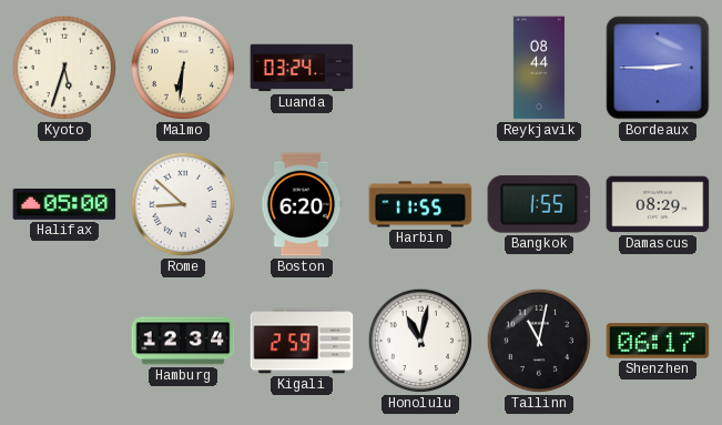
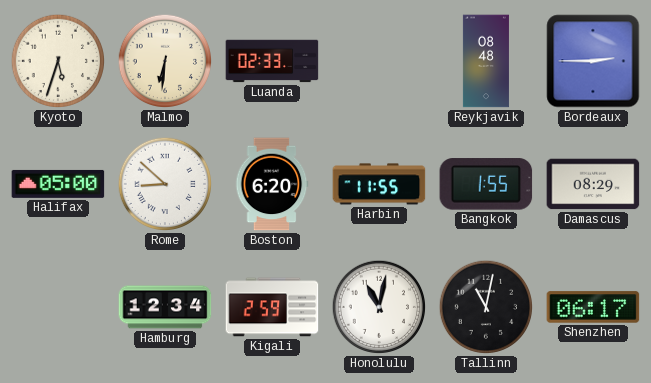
Luanda: 03:24 -> 02:33 (272, 61)
Reykjavik: 08:44 -> 08:48 (486, 61)
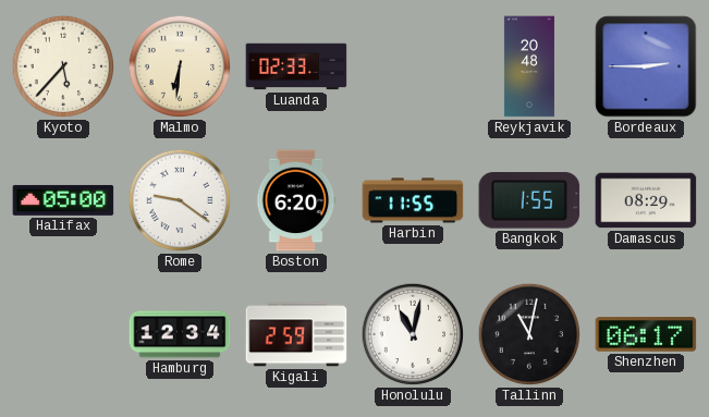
Kyoto: 5:33 -> 5:37 (63, 66)
Reykjavik: 08:48 -> 20:48 (529, 66)
Rome: 8:52 -> 9:21 (180, 200)
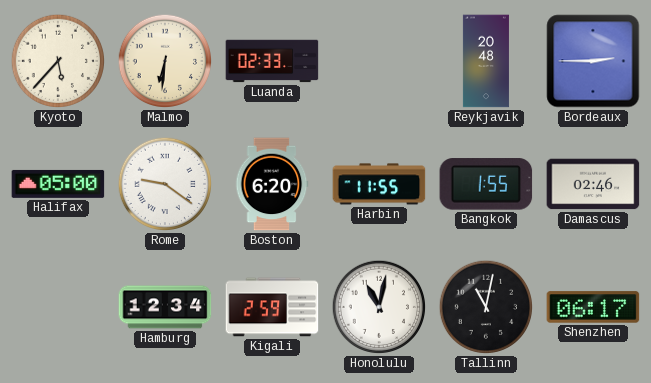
Damascus: 08:29 -> 02:46 (593, 184)
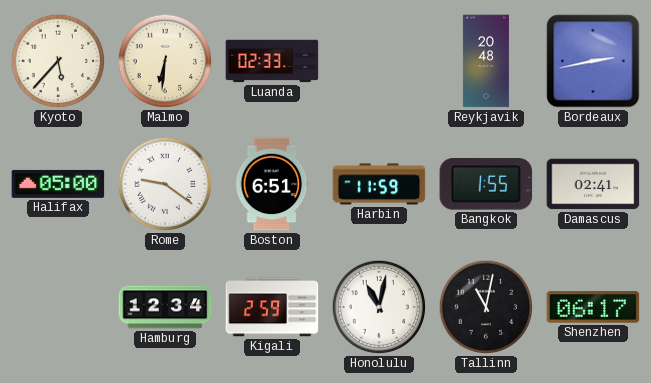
Bordeaux: 2:45 -> 2:43 (593, 61)
Boston: 6:20 -> 6:51 (272, 184)
Harbin: 11:55 -> 11:59 (379, 184)
Damascus: 02:46 -> 02:41 (593, 184)
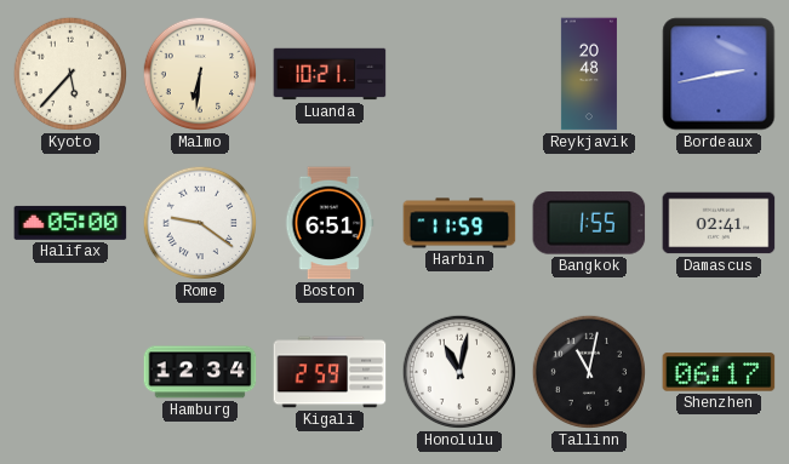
Luanda: 02:33 -> 10:21 (330, 74)
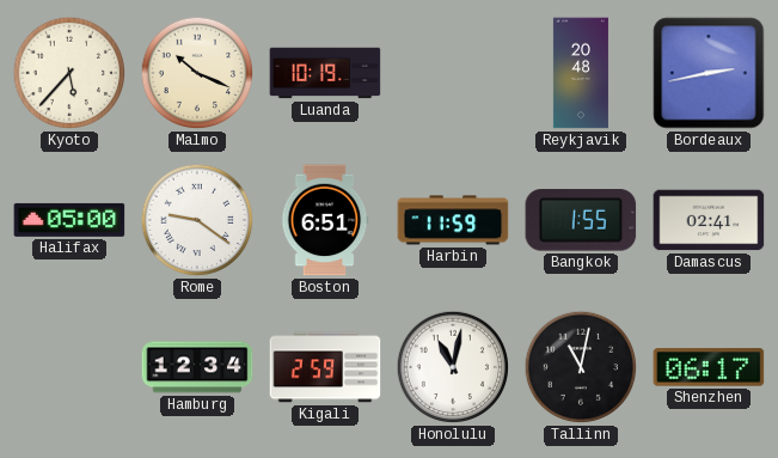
Malmo: 6:31 -> 10:19 (197, 73)
Luanda: 10:21 -> 10:19 (325, 73)
